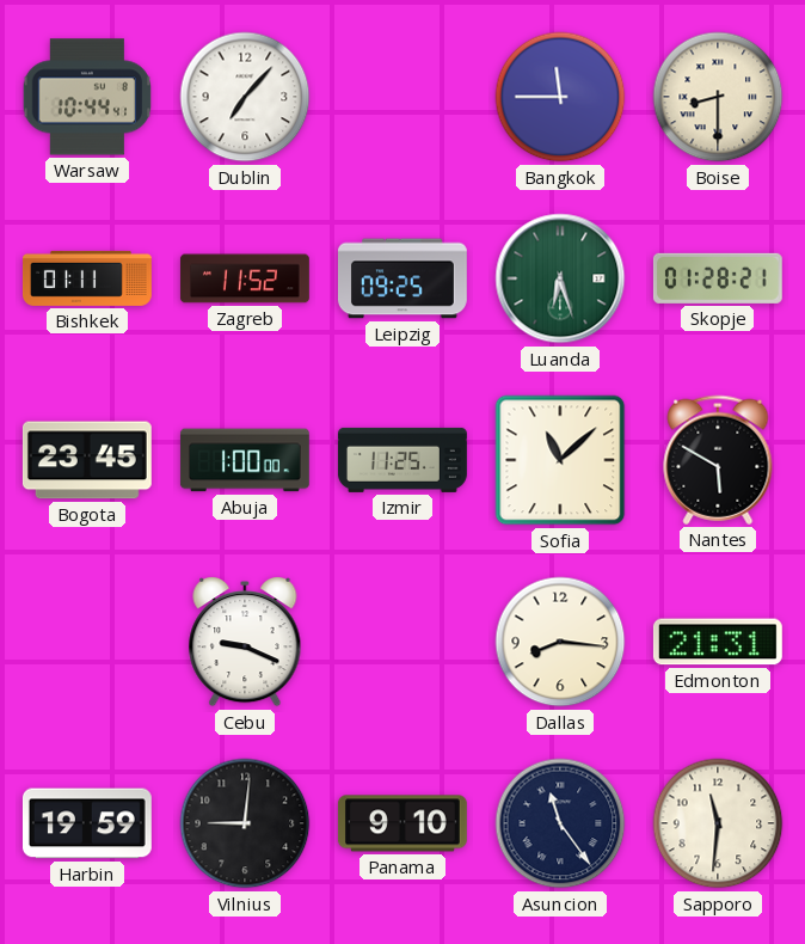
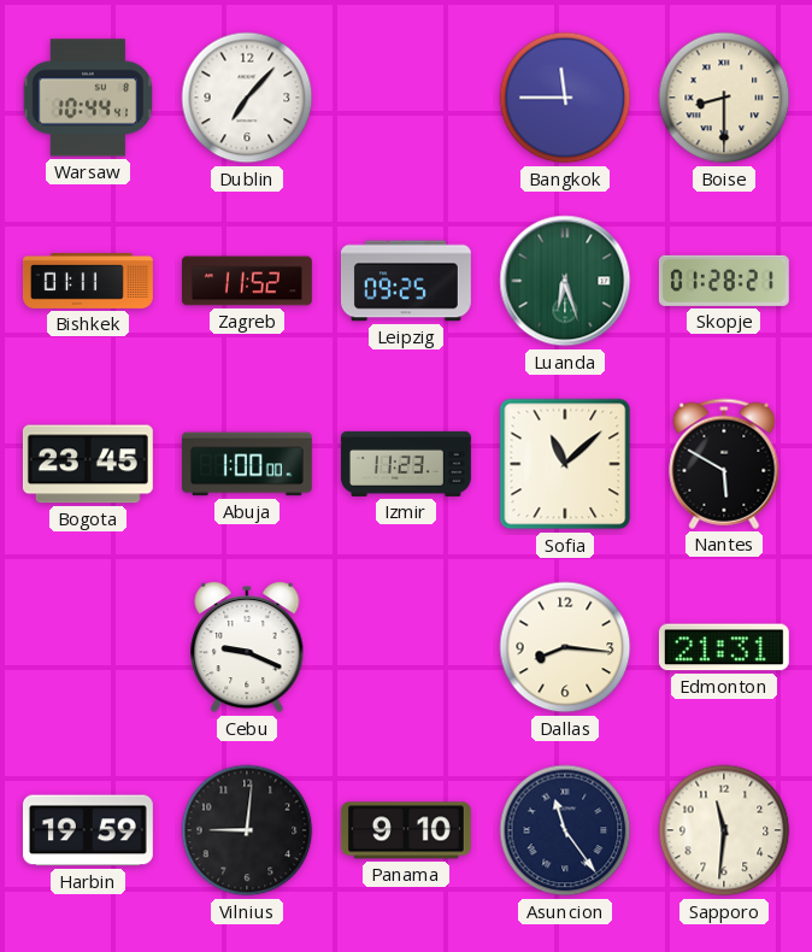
Izmir: 11:25 -> 11:23 (406, 464)
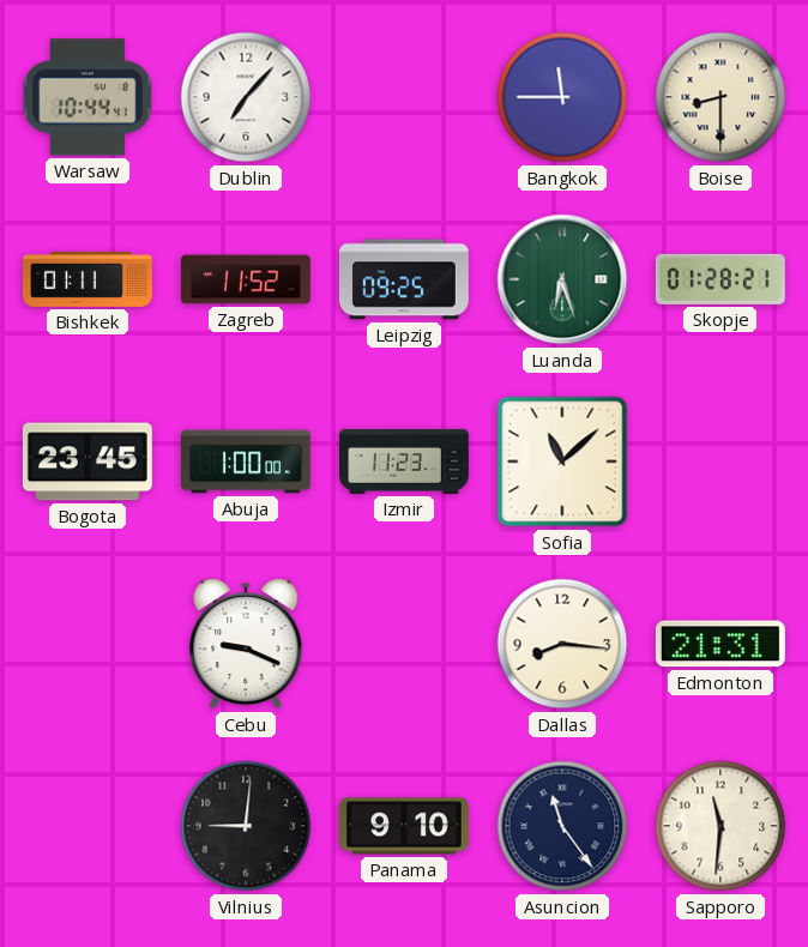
Nantes: 5:50 -> none (724, 464)
Harbin: 19:59 -> none (88, 830)
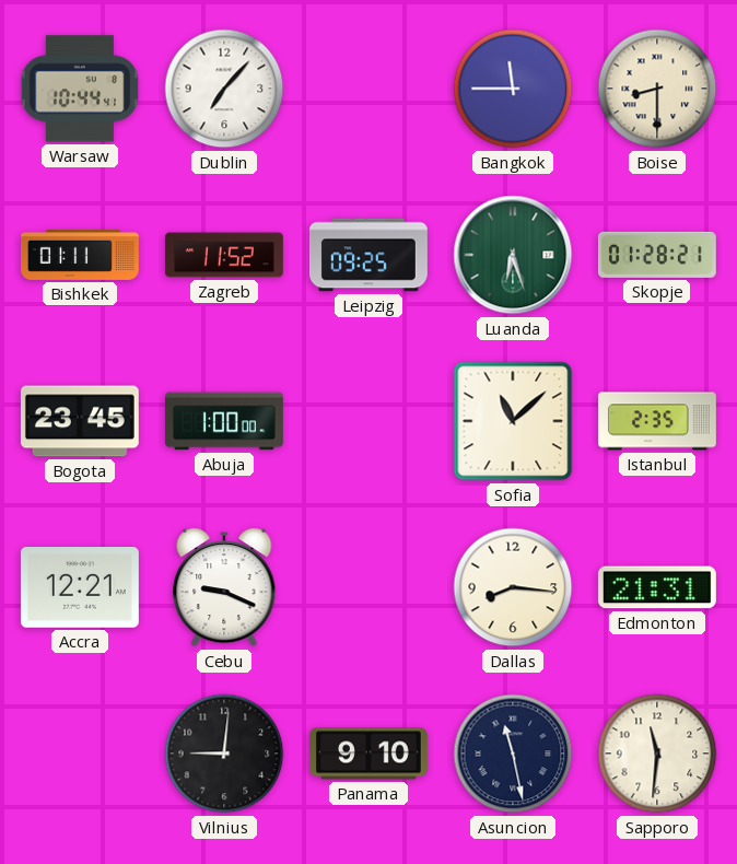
Izmir: 11:23 -> none (404, 462)
Istanbul: none -> 2:35 (657, 421)
Accra: none -> 12:21 (80, 588)
Asuncion: 11:24 -> 11:28 (513, 754)
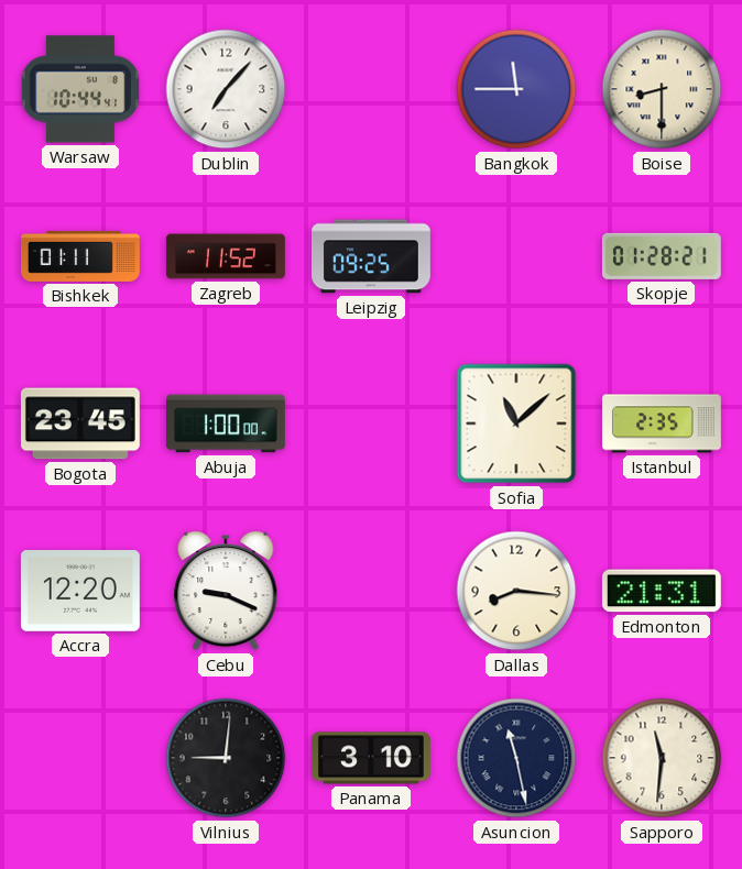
Luanda: 6:27 -> none (513, 255)
Accra: 12:21 -> 12:20 (80, 592)
Panama: 9:10 -> 3:10 (371, 758)
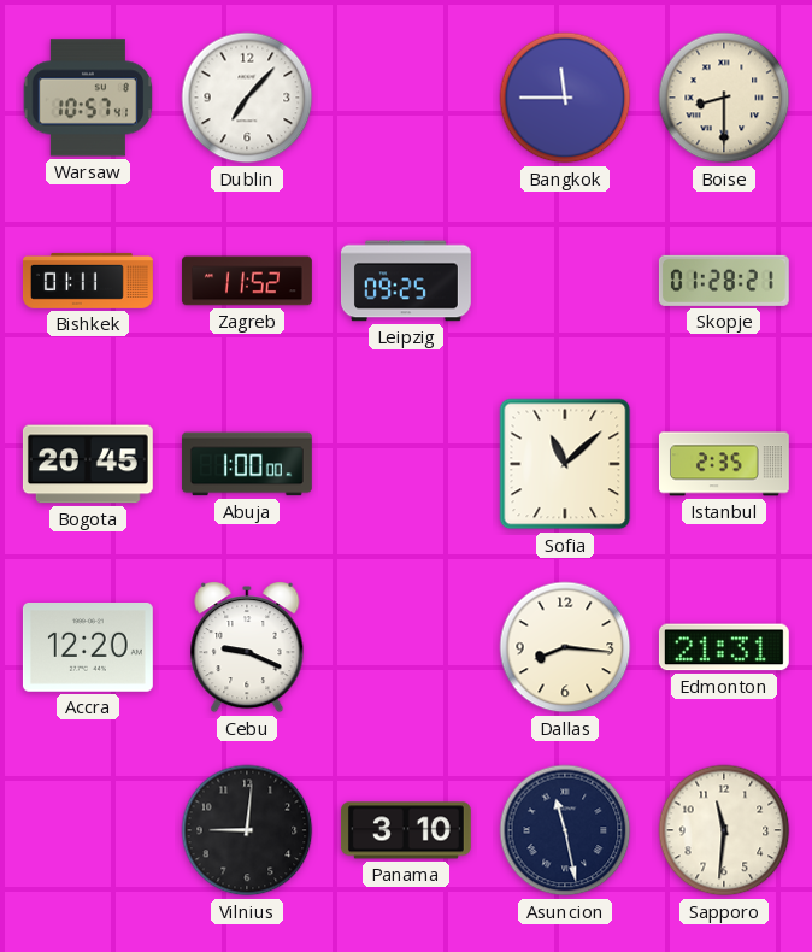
Warsaw: 10:44 -> 10:57 (87, 98)
Bogota: 23:45 -> 20:45 (88, 464)
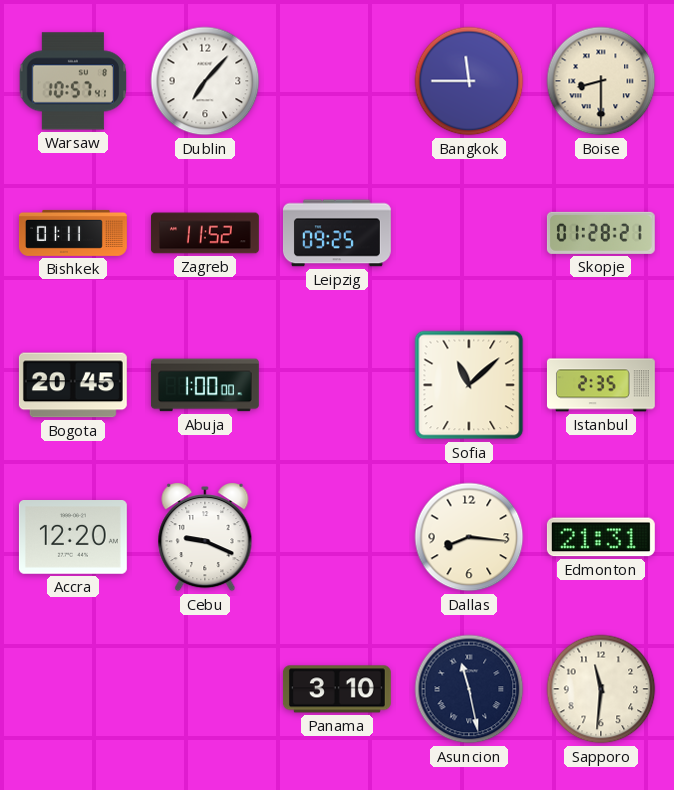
Vilnius: 9:01 -> none (247, 830)
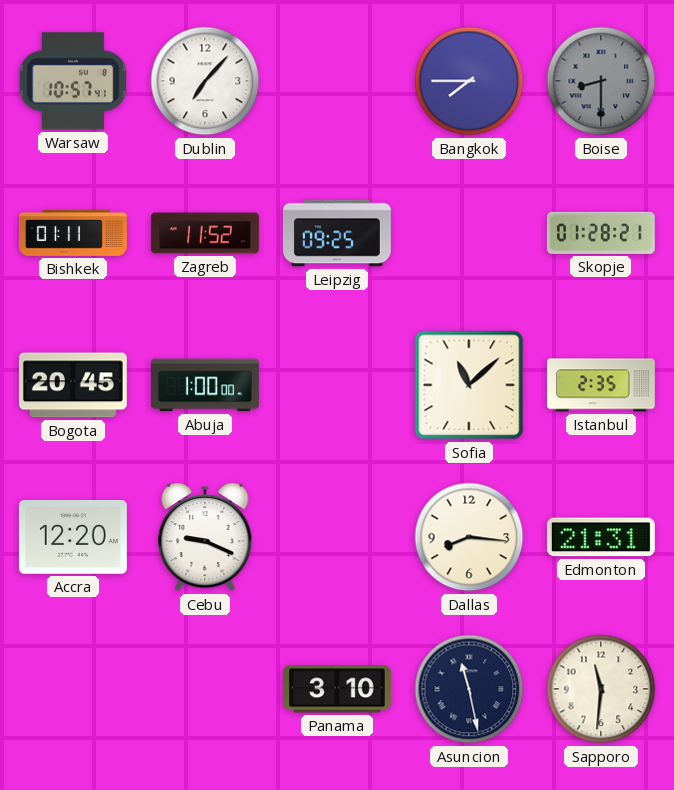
Bangkok: 11:45 -> 7:45 (469, 81)
Boise dial: cream -> grey (601, 81)
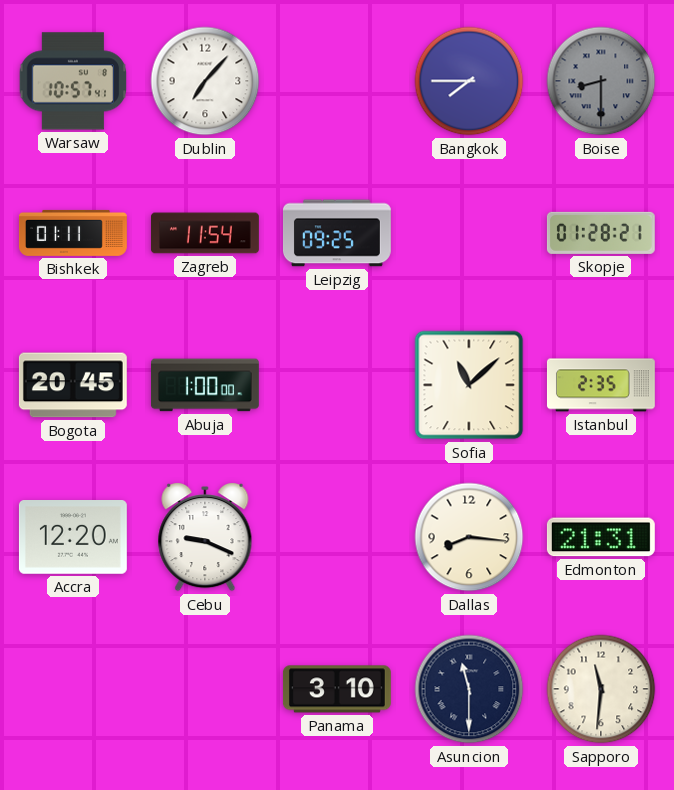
Zagreb: 11:52 -> 11:54 (205, 233)
Asuncion: 11:28 -> 11:30 (469, 689)
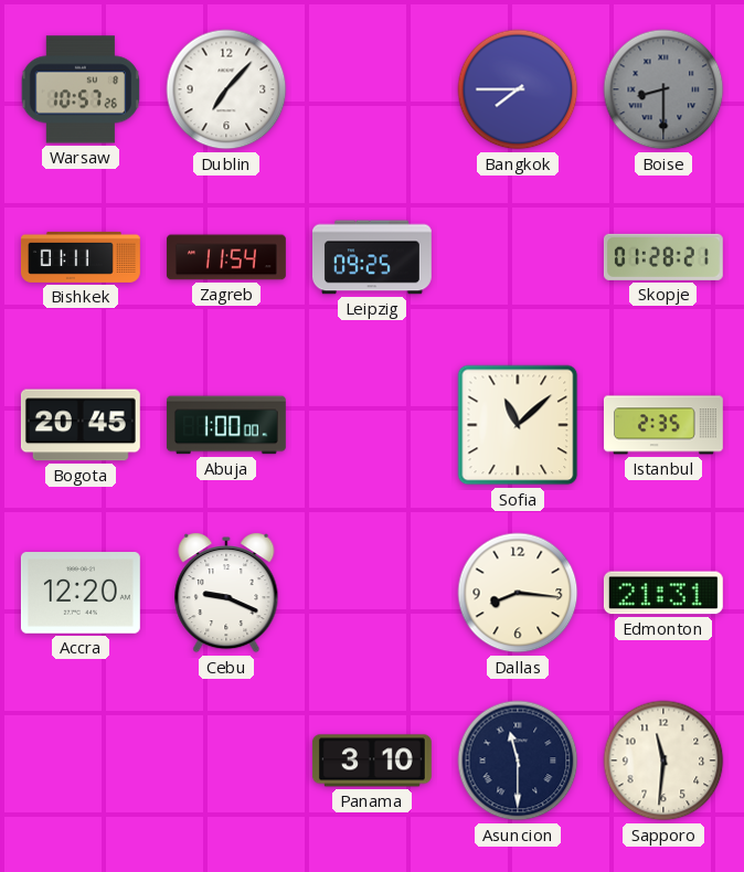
Warsaw: 10:57:41 -> 10:57:26 (79, 89)
